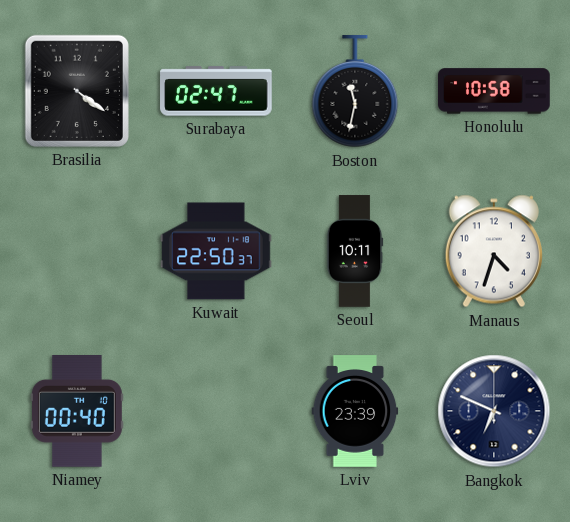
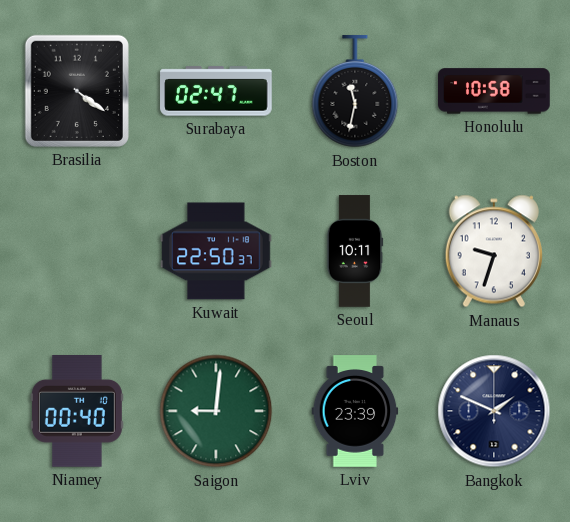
Manaus: 4:33 -> 9:33 (494, 251)
Saigon: none -> 9:01 (216, 411)
Bangkok: 6:49 -> 1:49 (494, 411)
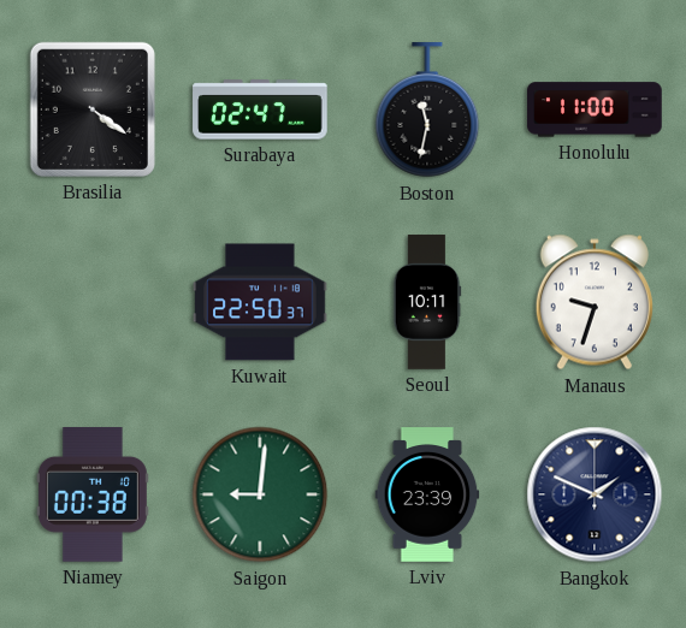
Honolulu: 10:58 -> 11:00 (595, 109)
Niamey: 00:40 -> 00:38 (93, 496)
